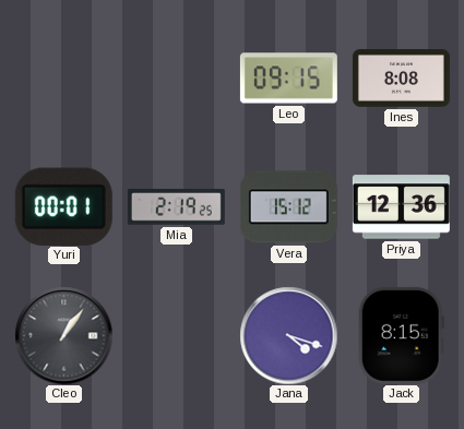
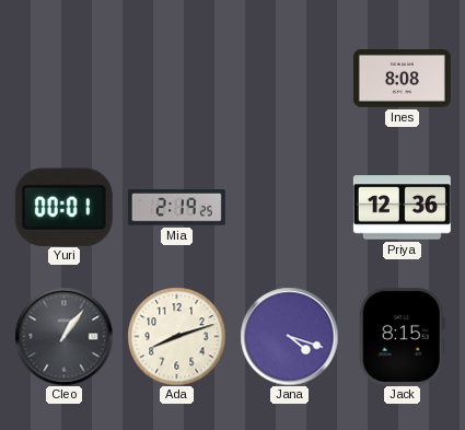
Leo: 09:15 -> none (288, 79)
Vera: 15:12 -> none (288, 207)
Ada: none -> 8:12 (176, 336)
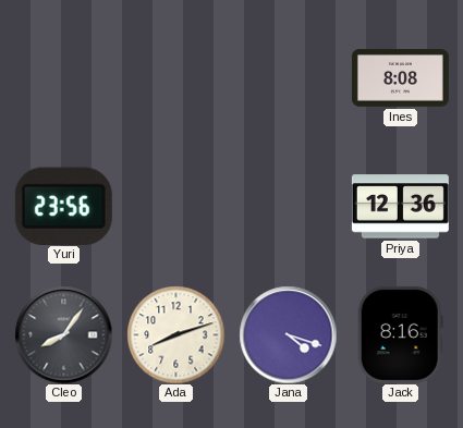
Yuri: 00:01 -> 23:56 (63, 206)
Mia: 2:19 -> none (176, 208)
Cleo: 1:06 -> 8:06 (63, 334)
Jack: 8:15 -> 8:16 (400, 334)
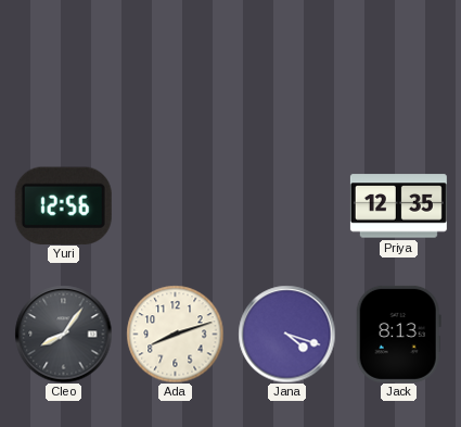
Ines: 8:08 -> none (400, 78)
Yuri: 23:56 -> 12:56 (63, 205)
Priya: 12:36 -> 12:35 (398, 206)
Jack: 8:16 -> 8:13 (398, 334)
